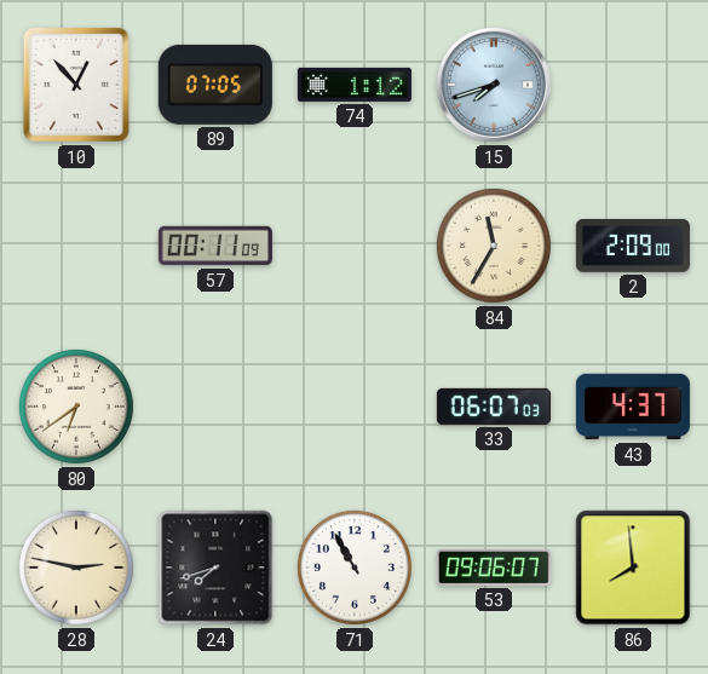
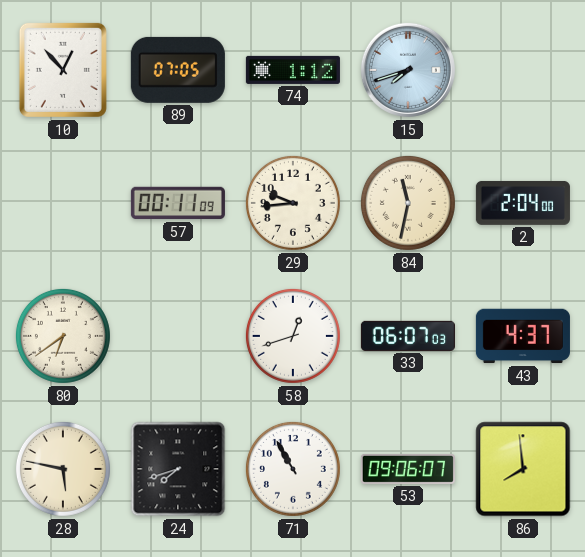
29: none -> 9:44 (293, 203)
84: 11:35 -> 11:32 (408, 203)
2: 2:09 -> 2:04 (523, 203)
58: none -> 12:42 (293, 336)
28: 2:47 -> 5:47 (63, 469)
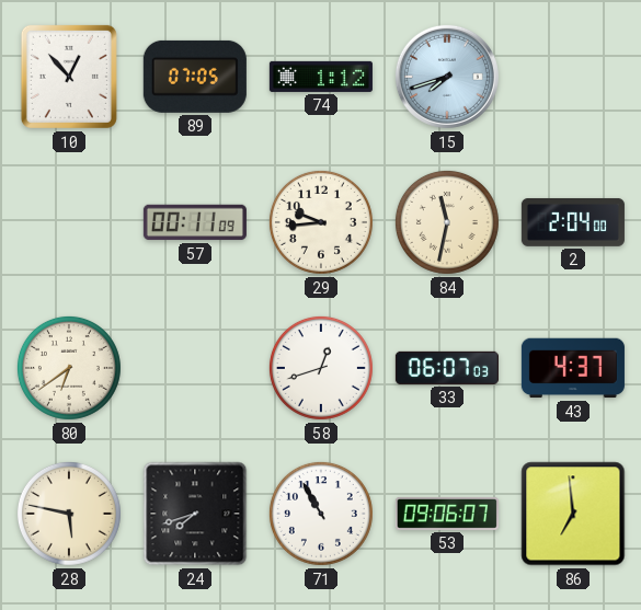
86: 7:59 -> 6:59 (573, 514)
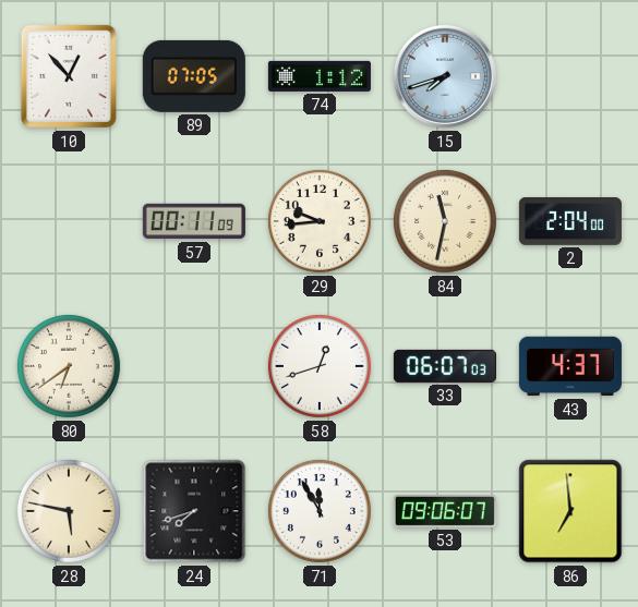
71: 10:55 -> 11:55 (320, 511)
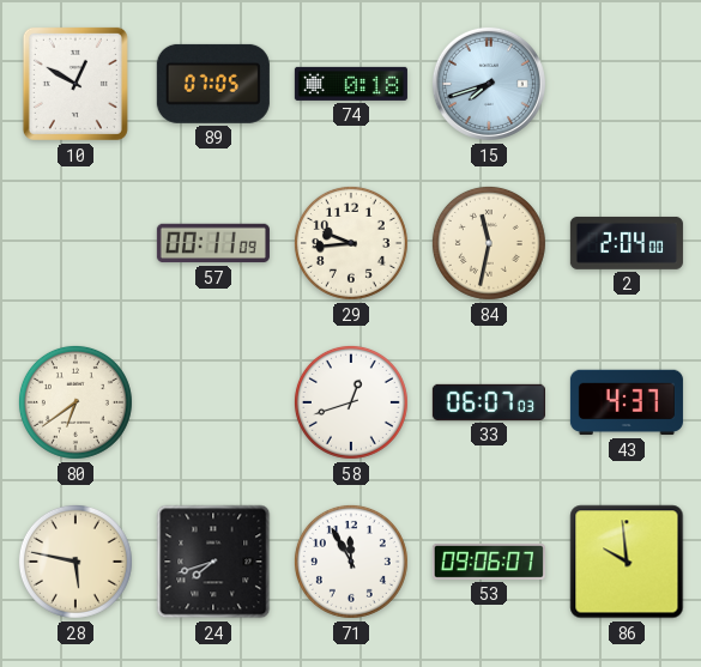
10: 12:53 -> 12:50 (75, 84)
74: 1:12 -> 0:18 (351, 84)
86: 6:59 -> 9:59 (627, 562)
